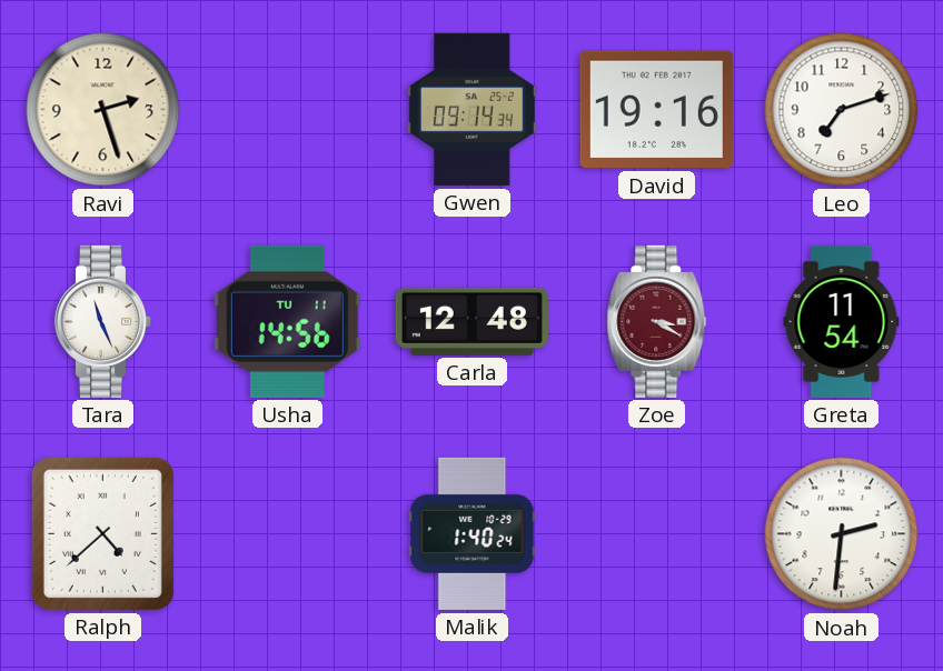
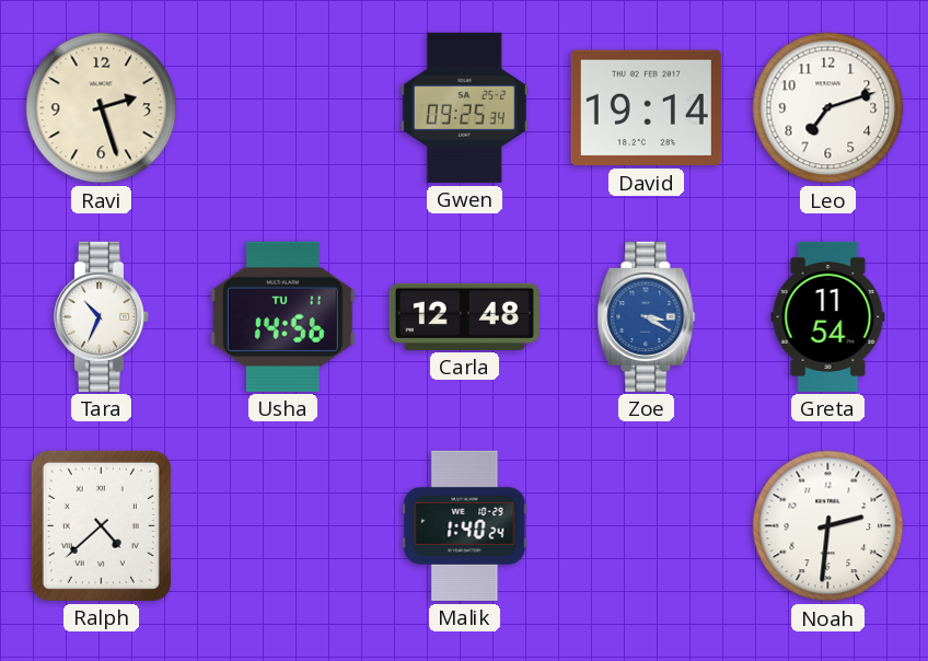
Gwen: 09:14 -> 09:25 (464, 107)
David: 19:16 -> 19:14 (646, 108)
Tara: 11:26 -> 10:34 (102, 316)
Zoe dial: burgundy -> blue (647, 316)
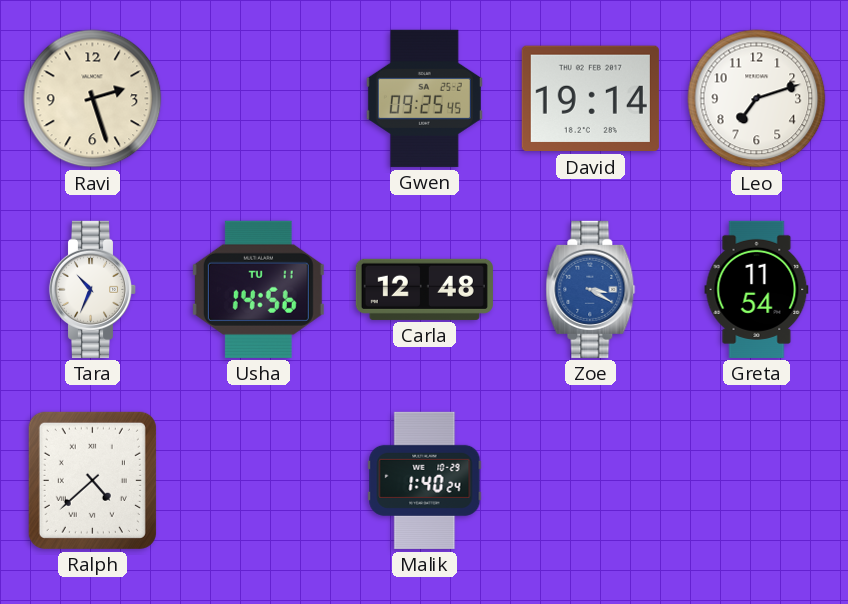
Gwen: 09:25:34 -> 09:25:45 (424, 98)
Noah: 2:31 -> none (828, 526)
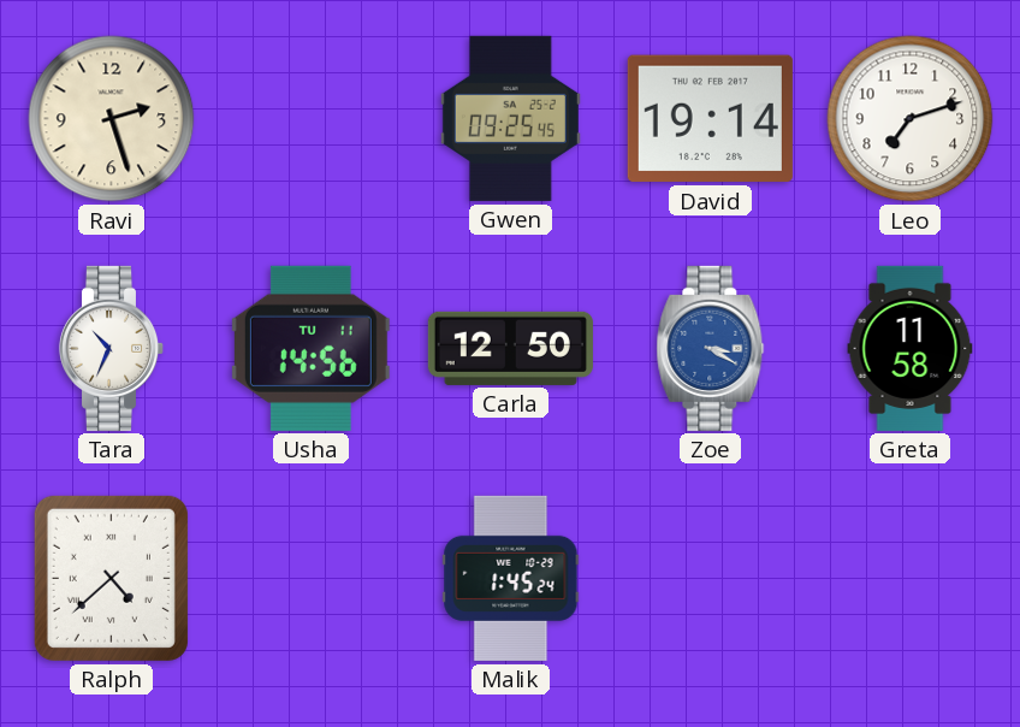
Carla: 12:48 -> 12:50 (510, 348)
Greta: 11:54 -> 11:58 (911, 348)
Malik: 1:40 -> 1:45 (511, 578)
